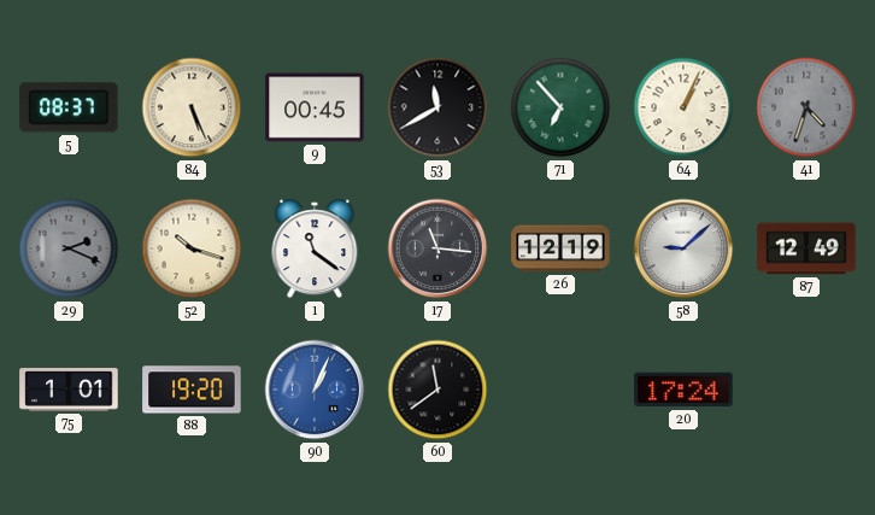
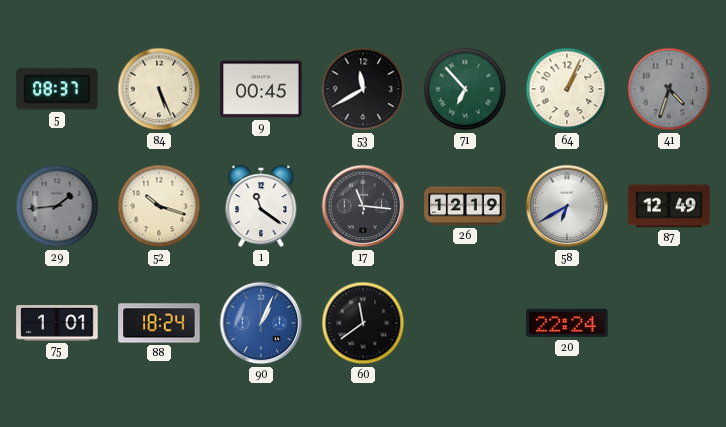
29: 2:19 -> 1:44 (57, 206)
58: 9:08 -> 6:40 (567, 206)
88: 19:20 -> 18:24 (159, 323)
20: 17:24 -> 22:24 (567, 323)
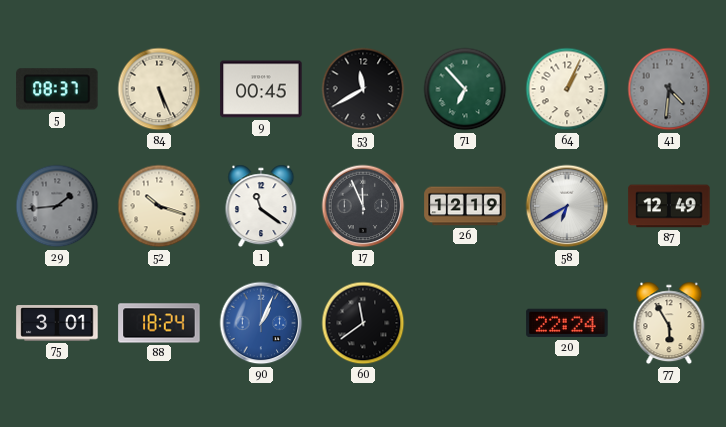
41: 4:33 -> 4:31 (669, 89)
17: 11:16 -> 11:56 (363, 206)
75: 1:01 -> 3:01 (57, 323)
77: none -> 5:55 (669, 323)
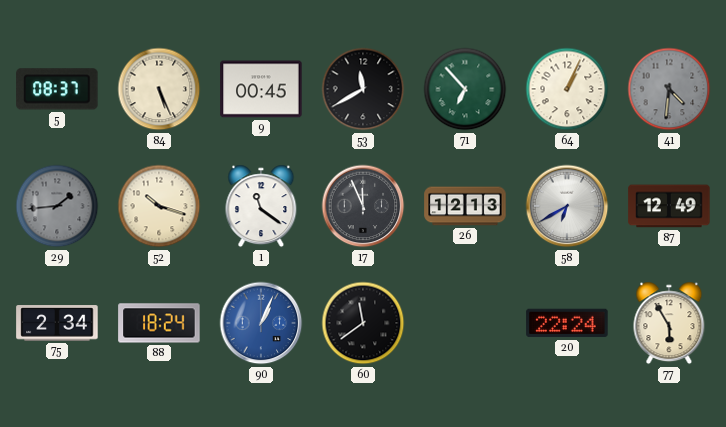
26: 12:19 -> 12:13 (465, 206)
75: 3:01 -> 2:34 (57, 323)
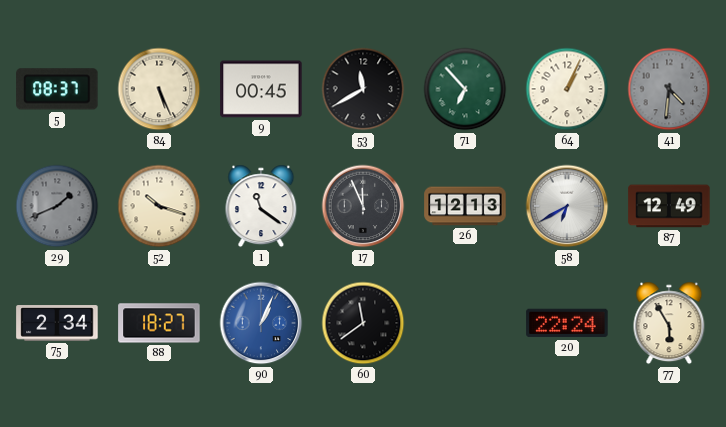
29: 1:44 -> 1:41 (57, 206)
88: 18:24 -> 18:27 (159, 323)
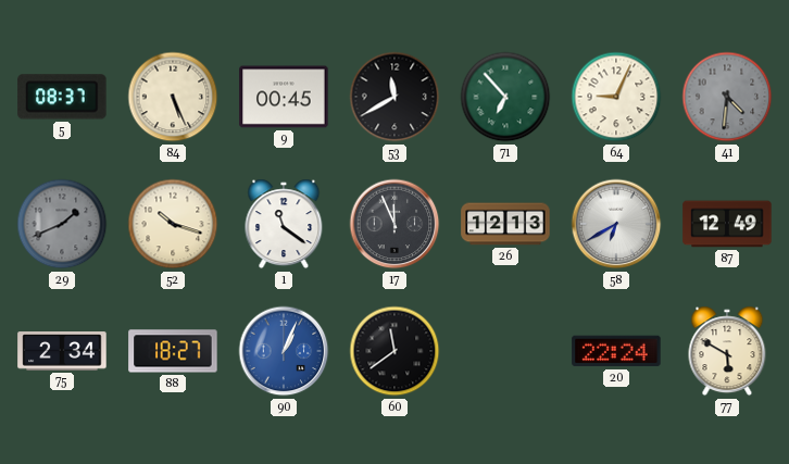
64: 1:04 -> 9:04 (616, 97)
77: 5:55 -> 5:50 (727, 351)
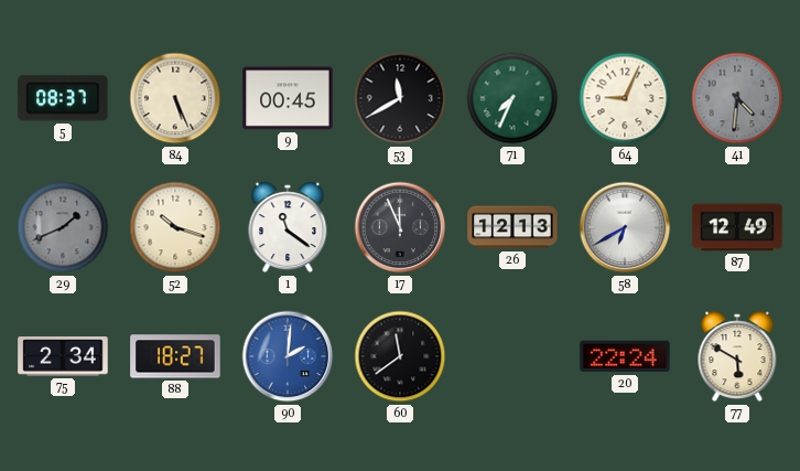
71: 6:53 -> 7:34 (512, 98)
90: 1:04 -> 2:01 (288, 356)
